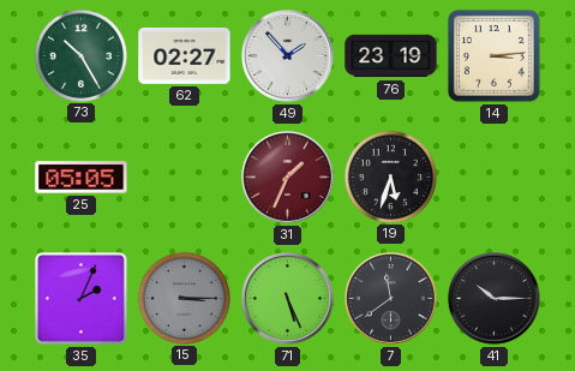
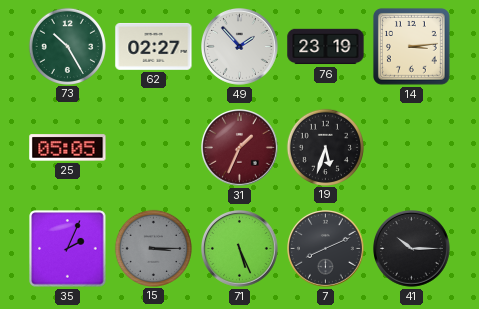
7: 11:39 -> 8:11 (326, 249)
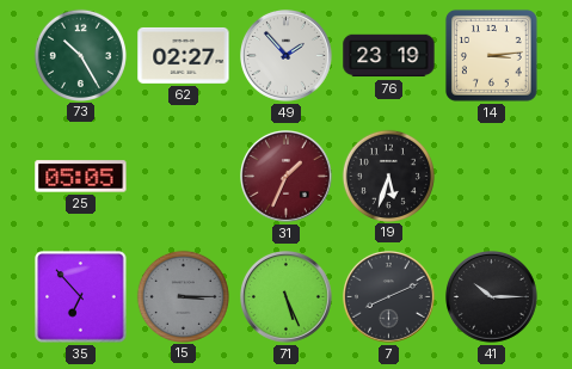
35: 2:04 -> 6:53 (81, 297)
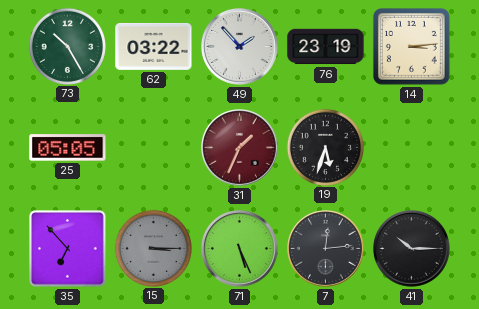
62: 02:27 -> 03:22 (154, 46)
7: 8:11 -> 12:14 (326, 249)
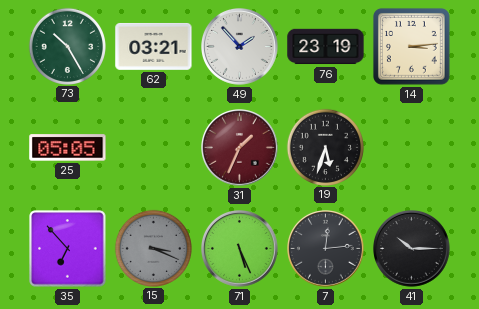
62: 03:22 -> 03:21 (154, 46)
15: 3:15 -> 3:19 (153, 248)
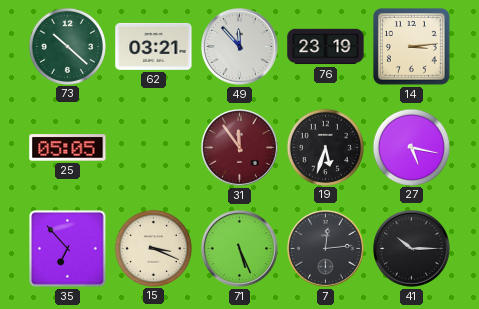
73: 10:25 -> 10:22 (67, 46)
49: 1:53 -> 11:53 (240, 47)
31: 1:34 -> 11:54 (240, 148)
27: none -> 5:17 (411, 147)
15 dial: grey -> cream (153, 248)
